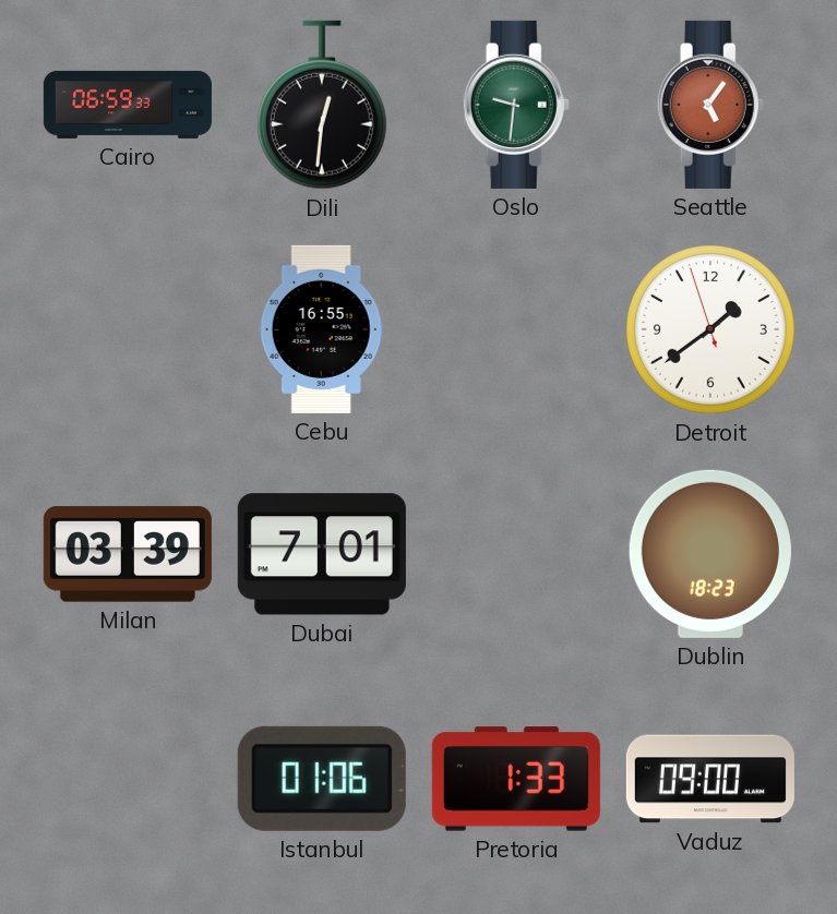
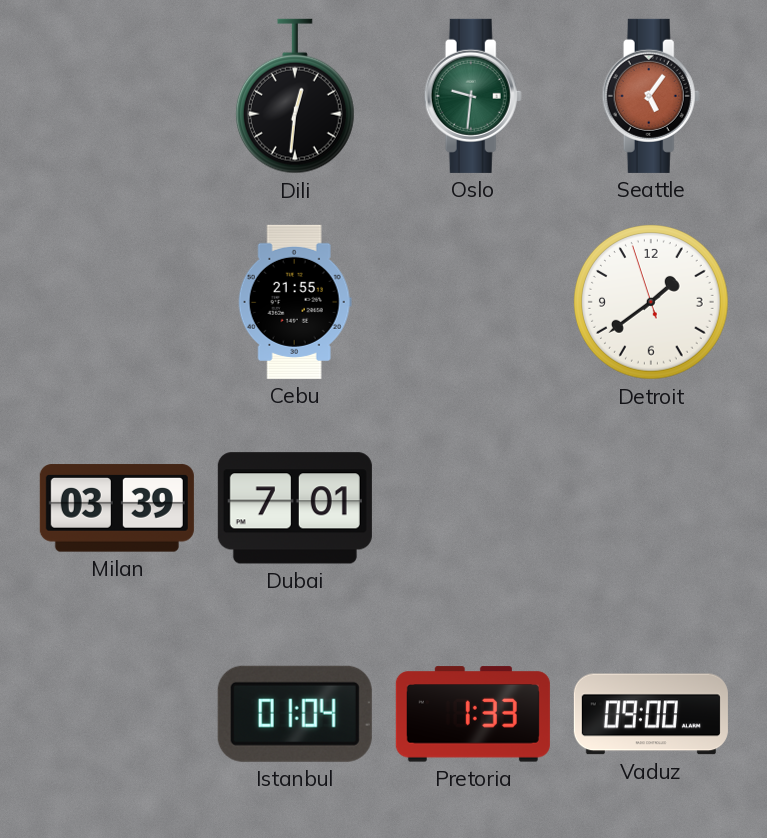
Cairo: 06:59 -> none (128, 105)
Cebu: 16:55 -> 21:55 (295, 302)
Dublin: 18:23 -> none (710, 554)
Istanbul: 01:06 -> 01:04 (295, 714)
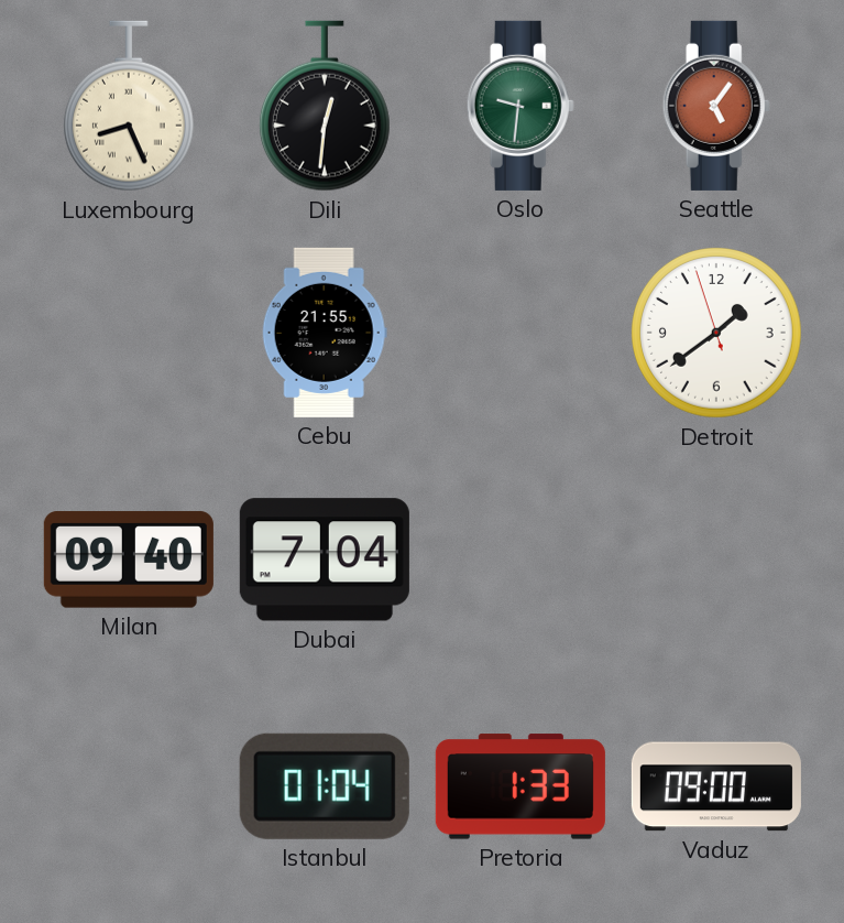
Luxembourg: none -> 8:26 (129, 106)
Milan: 03:39 -> 09:40 (129, 560)
Dubai: 7:01 -> 7:04 (325, 560)
